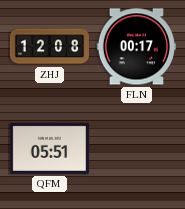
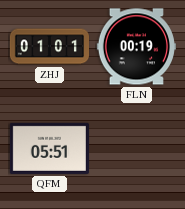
ZHJ: 12:08 -> 01:01 (49, 47)
FLN: 00:17 -> 00:19 (136, 47)
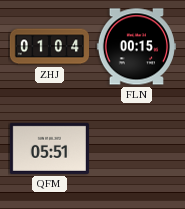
ZHJ: 01:01 -> 01:04 (49, 47)
FLN: 00:19 -> 00:15 (136, 47)
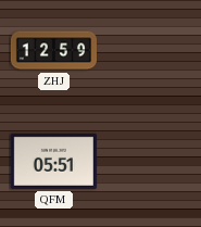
ZHJ: 01:04 -> 12:59 (53, 51)
FLN: 00:15 -> none (136, 47)
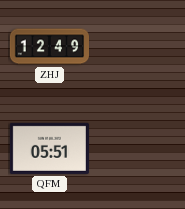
ZHJ: 12:59 -> 12:49 (49, 47)
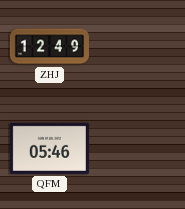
QFM: 05:51 -> 05:46 (49, 148)
